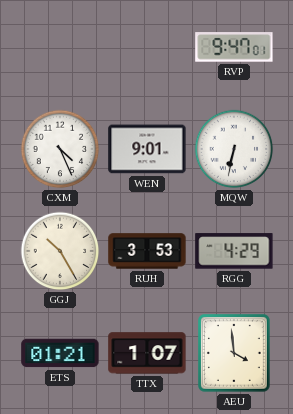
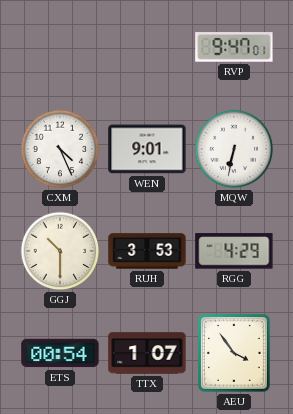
GGJ: 10:25 -> 10:30 (60, 251)
ETS: 01:21 -> 00:54 (60, 353)
AEU: 3:59 -> 3:54 (235, 354)
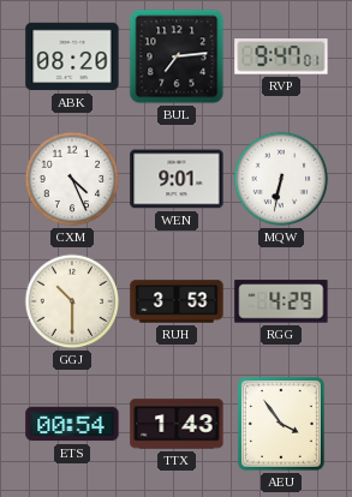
ABK: none -> 08:20 (72, 56)
BUL: none -> 7:14 (177, 56)
TTX: 1:07 -> 1:43 (177, 424)
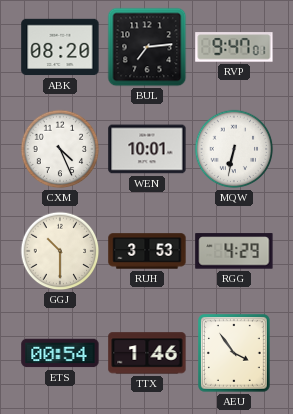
WEN: 9:01 -> 10:01 (147, 149)
TTX: 1:43 -> 1:46 (147, 353)
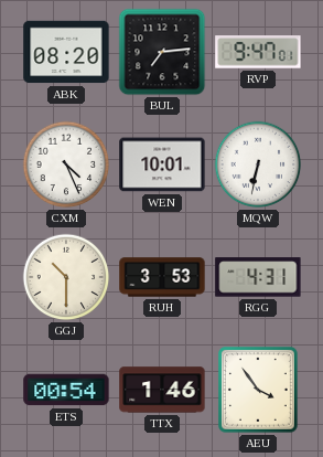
RGG: 4:29 -> 4:31 (258, 277)
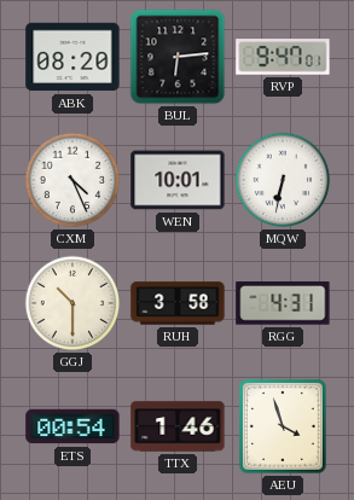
BUL: 7:14 -> 6:14 (178, 57)
RUH: 3:53 -> 3:58 (178, 303)
AEU: 3:54 -> 3:57 (284, 428)
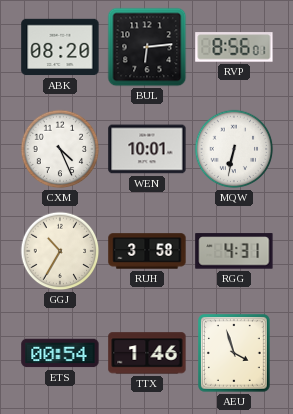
RVP: 9:47 -> 8:56 (234, 47)
GGJ: 10:30 -> 10:35 (60, 251)
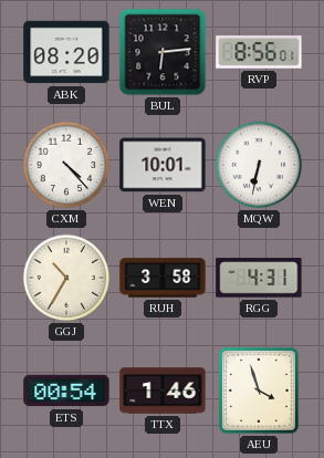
CXM: 4:26 -> 4:23 (66, 165)
